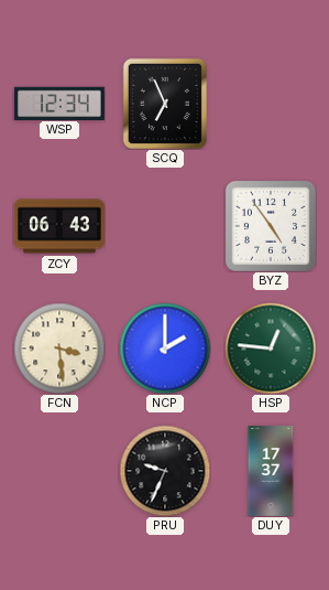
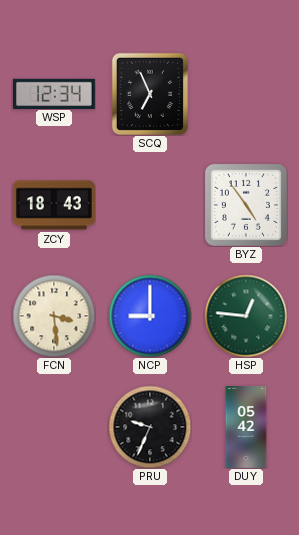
ZCY: 06:43 -> 18:43 (54, 205)
NCP: 2:00 -> 9:00 (150, 316)
DUY: 17:37 -> 05:42 (246, 428)
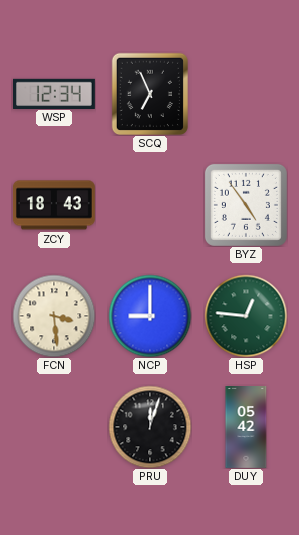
PRU: 9:34 -> 12:03 (150, 427)
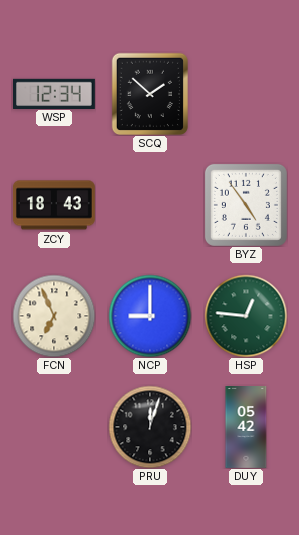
SCQ: 6:56 -> 1:52 (149, 93)
FCN: 3:29 -> 6:56 (54, 316)
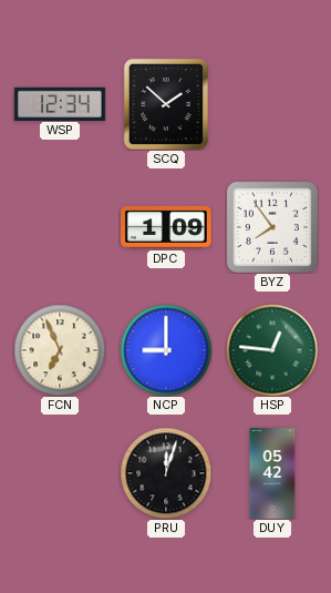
ZCY: 18:43 -> none (54, 205)
DPC: none -> 1:09 (167, 227)
BYZ: 4:54 -> 7:54 (272, 227)
